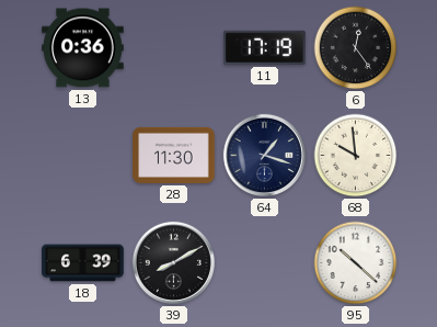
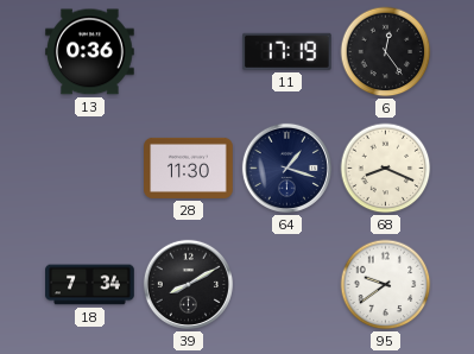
68: 9:59 -> 8:19 (386, 169)
18: 6:39 -> 7:34 (90, 285)
95: 10:22 -> 9:39 (386, 285)
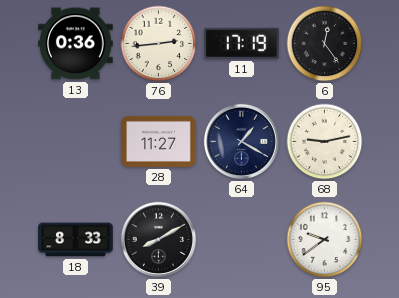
76: none -> 2:44 (159, 44)
28: 11:30 -> 11:27 (159, 141)
64: 1:18 -> 1:20 (241, 141)
68: 8:19 -> 9:13 (325, 142)
18: 7:34 -> 8:33 (76, 240)
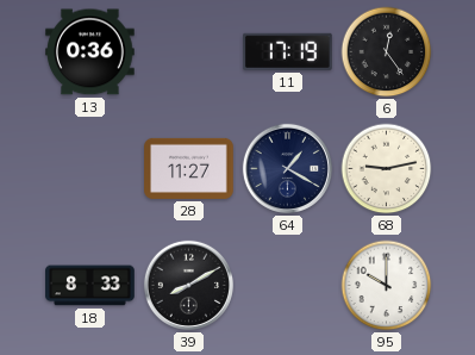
76: 2:44 -> none (159, 44)
95: 9:39 -> 10:00 (387, 286)
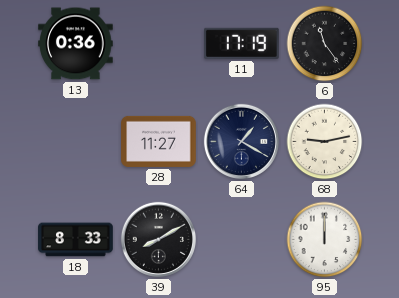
6: 12:24 -> 11:24 (325, 44)
95: 10:00 -> 12:00 (325, 240)
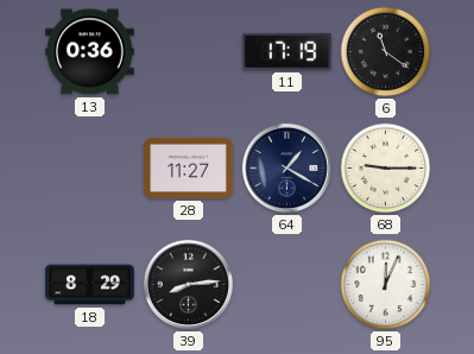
6: 11:24 -> 11:21 (386, 52)
68: 9:13 -> 9:15 (386, 169)
18: 8:33 -> 8:29 (90, 285)
39: 8:10 -> 8:14 (188, 284)
95: 12:00 -> 12:04 (386, 285)
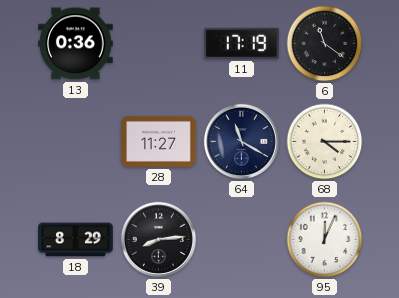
64: 1:20 -> 11:20 (241, 141)
68: 9:15 -> 4:15 (325, 142)
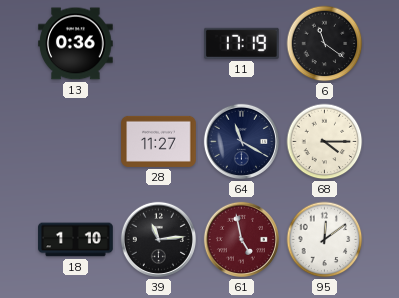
18: 8:29 -> 1:10 (76, 240)
39: 8:14 -> 11:14 (158, 239)
61: none -> 4:58 (241, 239)
95: 12:04 -> 12:09 (325, 240)
